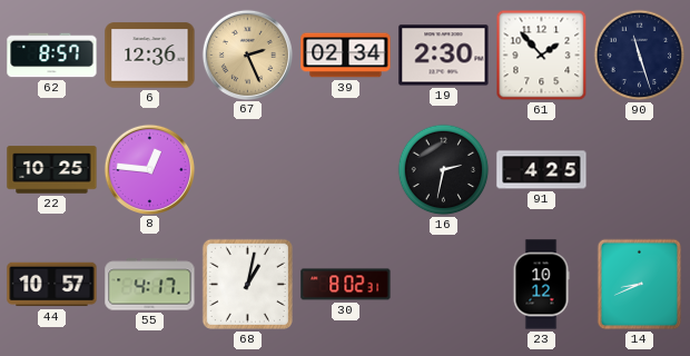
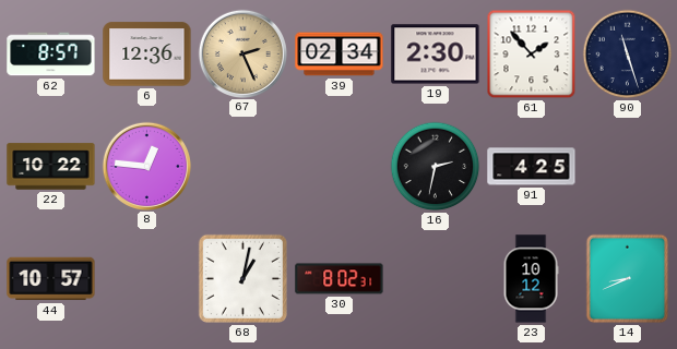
22: 10:25 -> 10:22 (51, 167)
55: 4:17 -> none (150, 285)
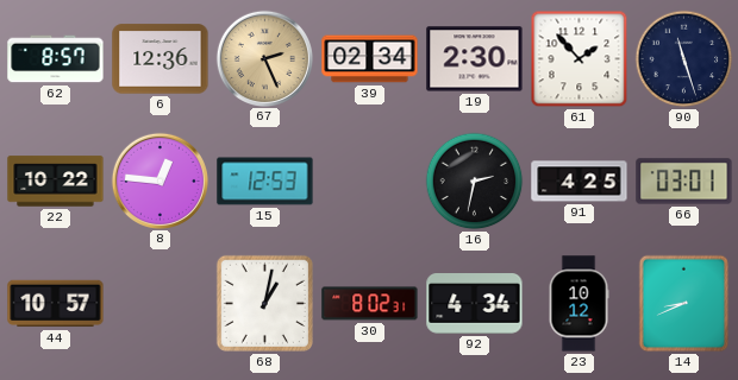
15: none -> 12:53 (265, 182)
66: none -> 03:01 (684, 182)
92: none -> 4:34 (475, 304)
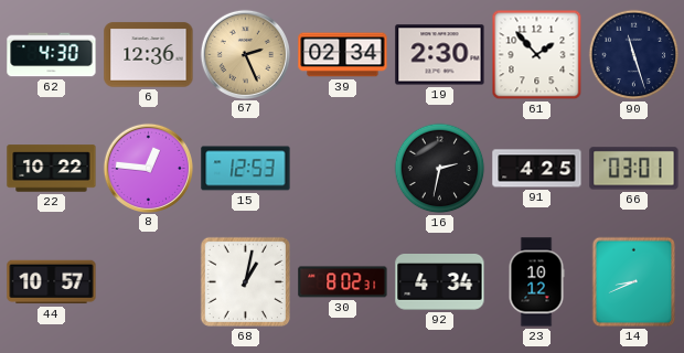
62: 8:57 -> 4:30 (52, 55)
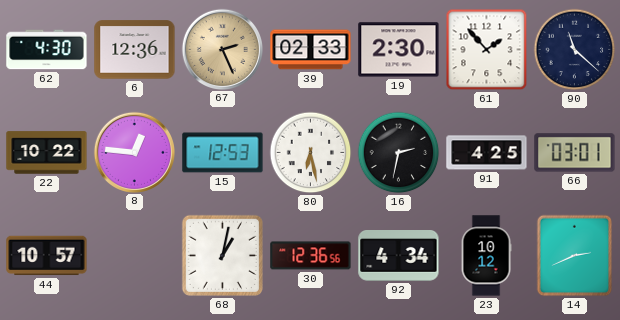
39: 02:34 -> 02:33 (311, 50)
90: 11:27 -> 11:22 (575, 50)
80: none -> 6:28 (311, 153)
30: 8:02 -> 12:36 (311, 256)
14: 8:41 -> 2:41 (575, 256)
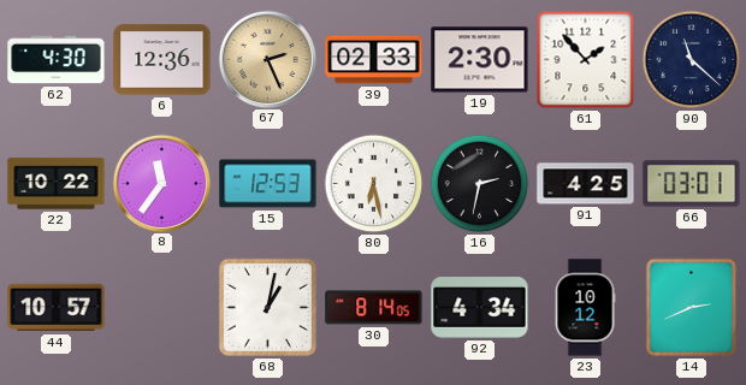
8: 12:46 -> 11:36 (161, 183)
30: 12:36 -> 8:14 (374, 308)
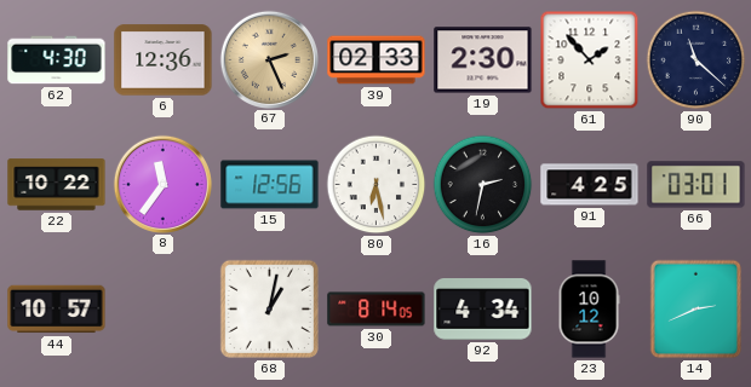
15: 12:53 -> 12:56 (270, 185)
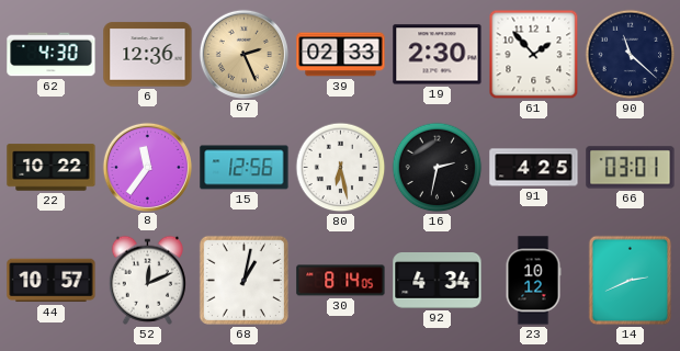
52: none -> 12:11 (147, 280)
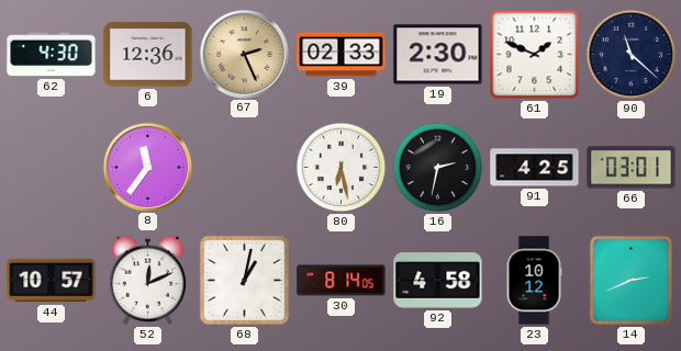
61: 1:53 -> 1:49 (535, 55)
22: 10:22 -> none (52, 168)
15: 12:56 -> none (245, 168)
92: 4:34 -> 4:58 (438, 281)
